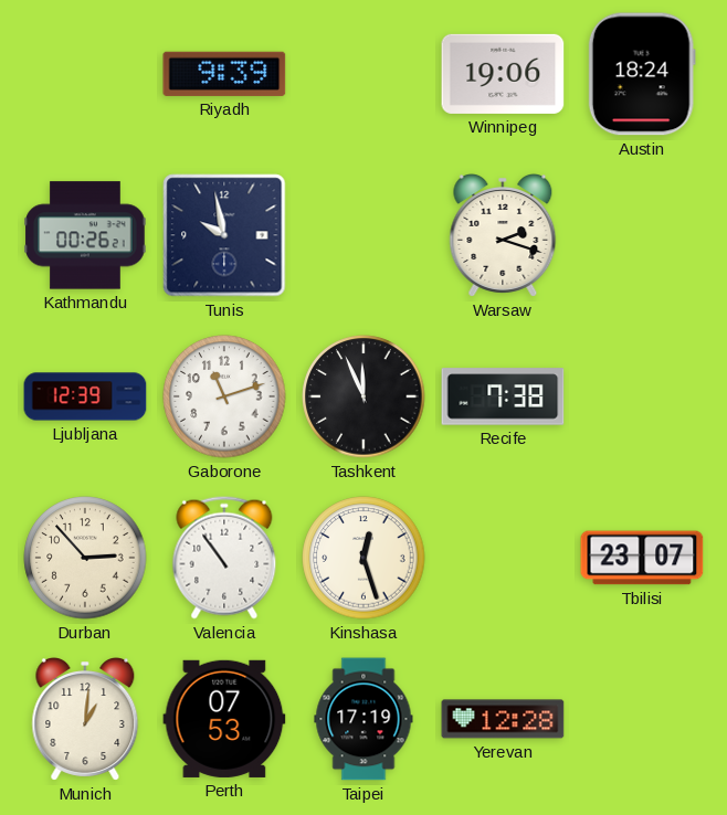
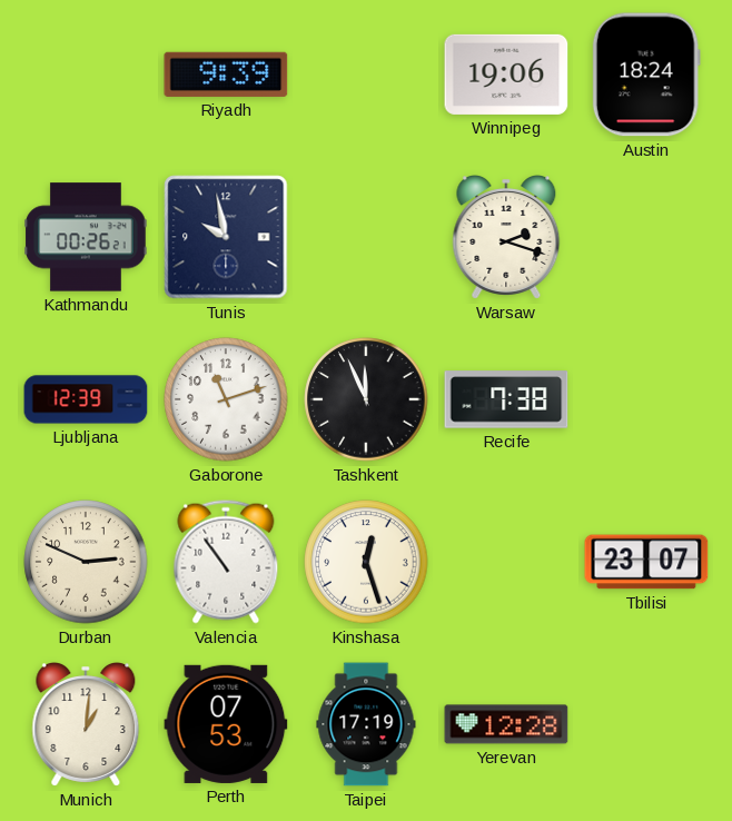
Durban: 2:53 -> 2:49 (86, 562)
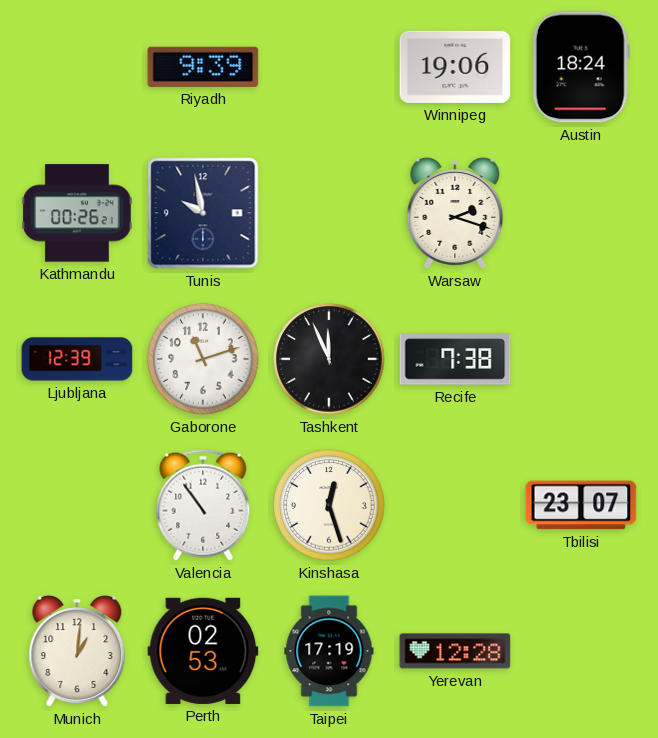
Durban: 2:49 -> none (86, 562)
Perth: 07:53 -> 02:53 (203, 651)
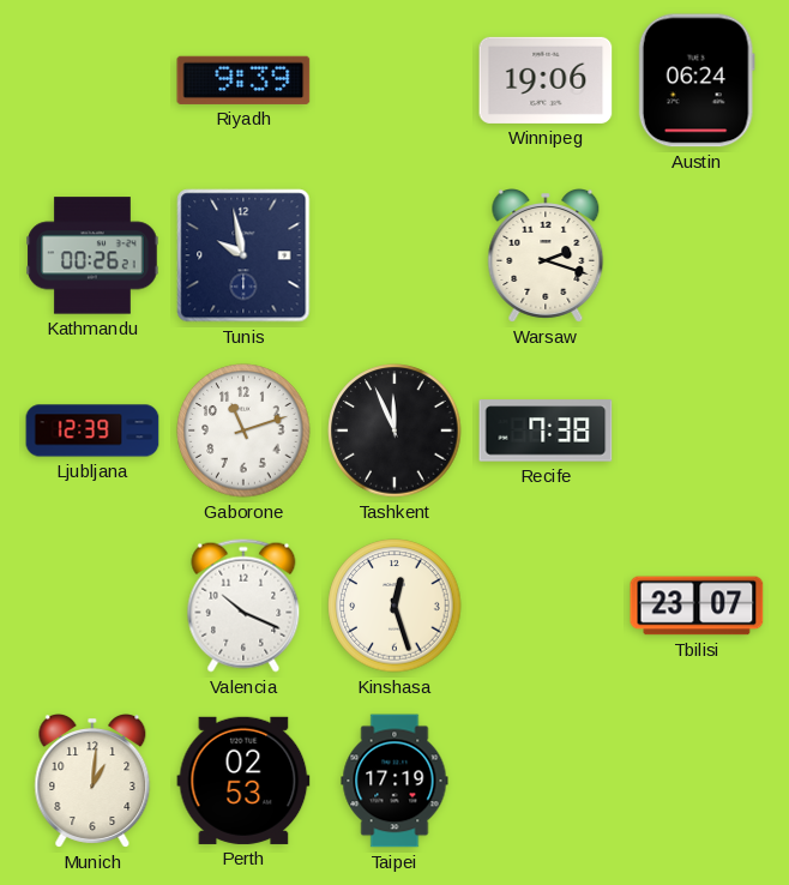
Austin: 18:24 -> 06:24 (697, 80)
Valencia: 10:54 -> 10:19 (243, 606)
Yerevan: 12:28 -> none (455, 651)
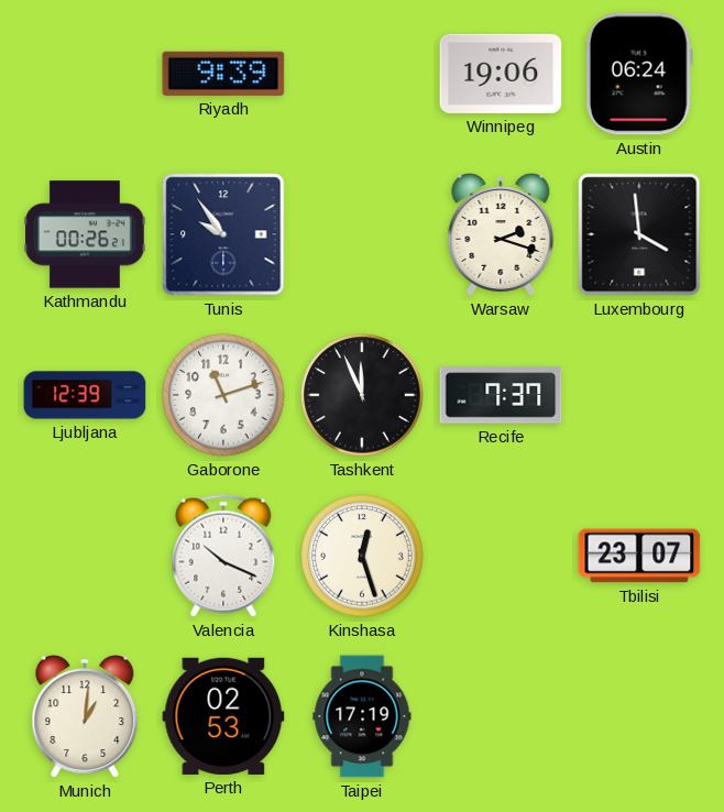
Tunis: 9:58 -> 9:54 (223, 234)
Luxembourg: none -> 3:59 (639, 234)
Recife: 7:38 -> 7:37 (501, 395)
